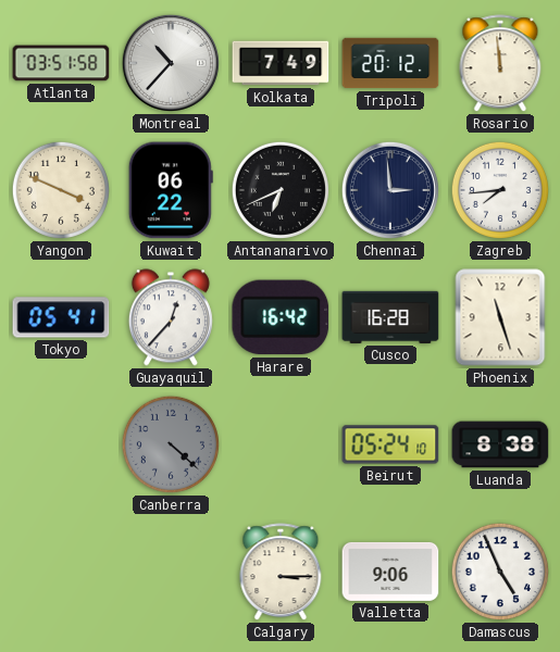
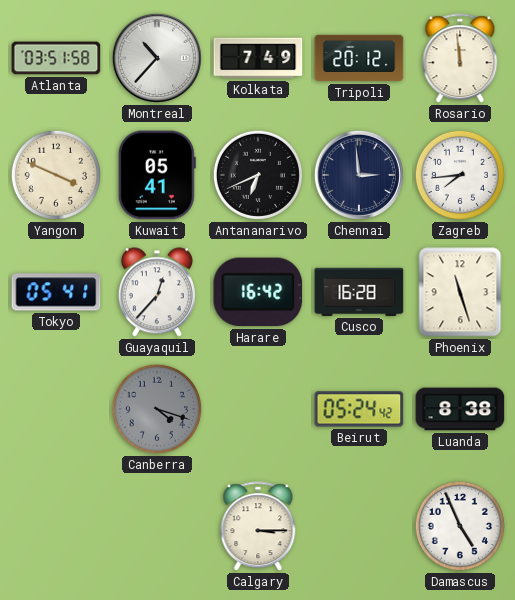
Kuwait: 06:22 -> 05:41 (157, 175)
Canberra: 4:22 -> 4:18 (157, 409)
Beirut: 05:24:10 -> 05:24:42 (359, 409)
Valletta: 9:06 -> none (390, 572)
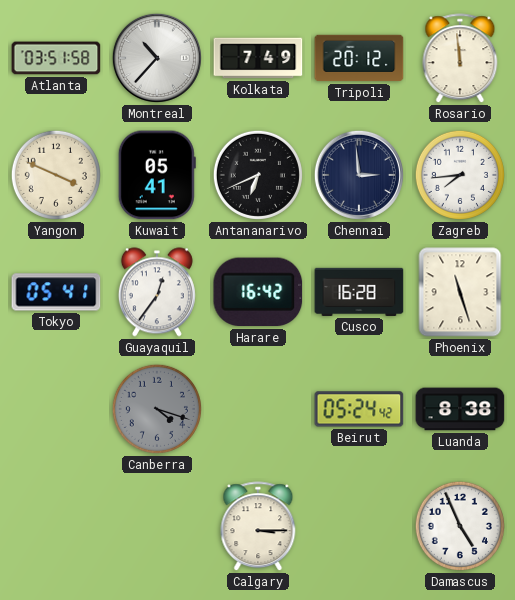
Guayaquil: 12:37 -> 12:36 (157, 292)
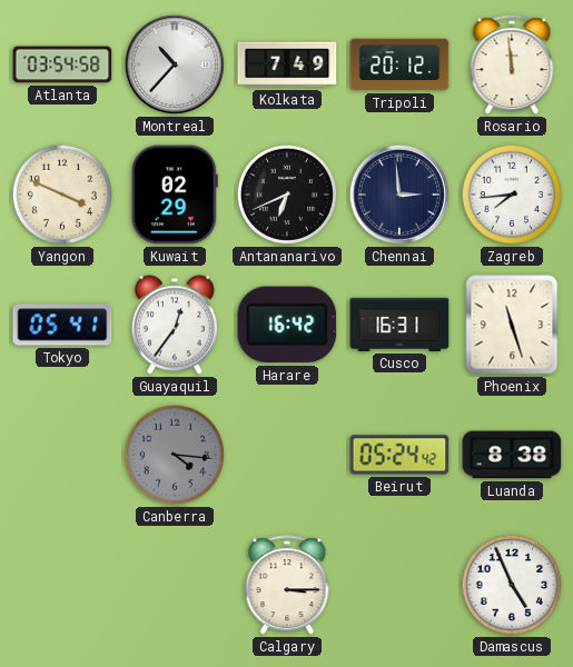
Atlanta: 03:51 -> 03:54 (62, 64)
Kuwait: 05:41 -> 02:29 (175, 195)
Cusco: 16:28 -> 16:31 (399, 325)
Canberra: 4:18 -> 4:16 (175, 455)
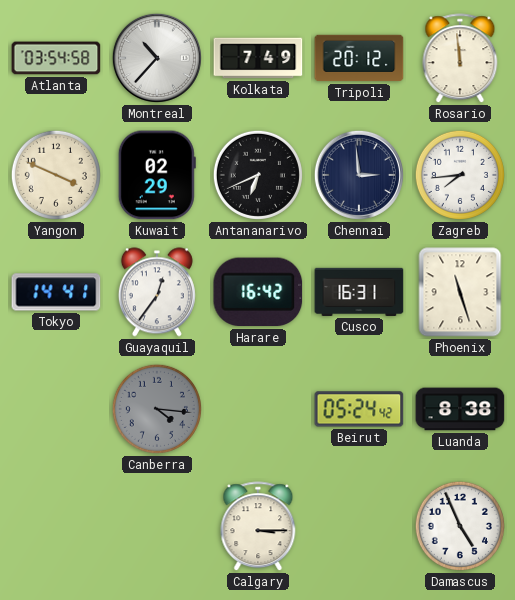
Tokyo: 05:41 -> 14:41 (56, 292)
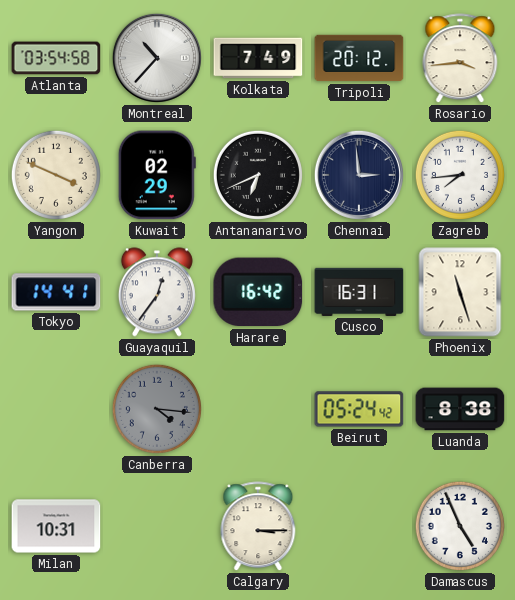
Rosario: 11:59 -> 3:44 (460, 59)
Milan: none -> 10:31 (56, 526)
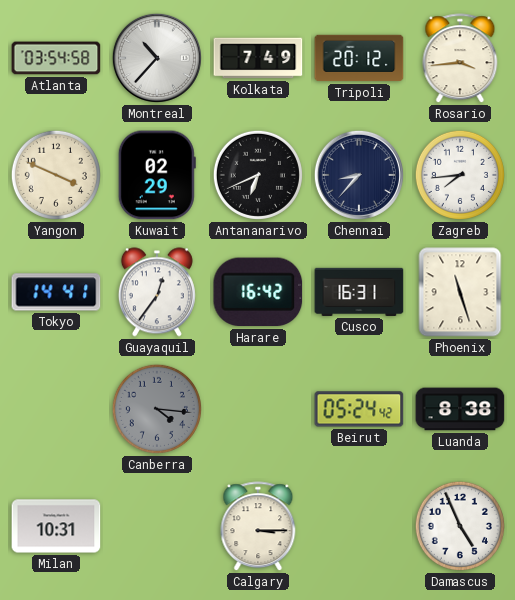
Chennai: 2:59 -> 8:37 (359, 175)
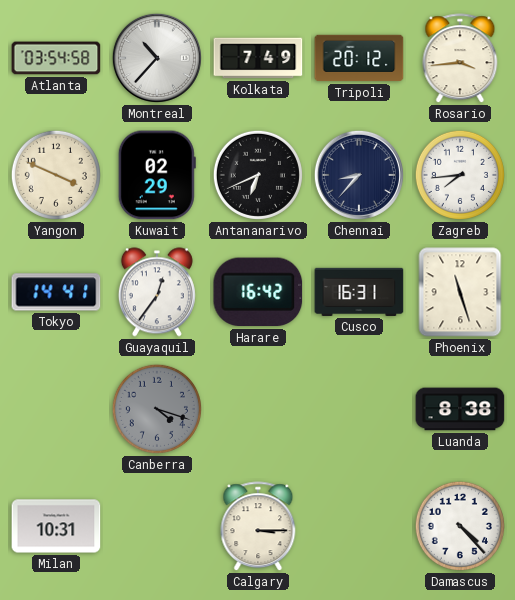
Canberra: 4:16 -> 4:18 (157, 409)
Beirut: 05:24 -> none (359, 409)
Damascus: 4:56 -> 4:23 (460, 526)
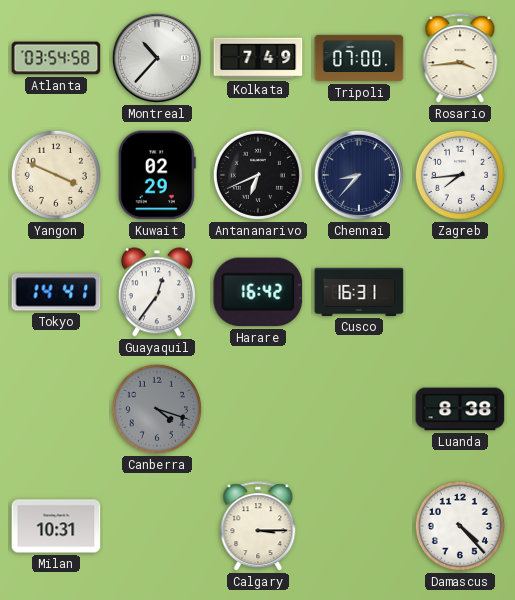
Tripoli: 20:12 -> 07:00 (359, 58)
Phoenix: 11:27 -> none (460, 292)
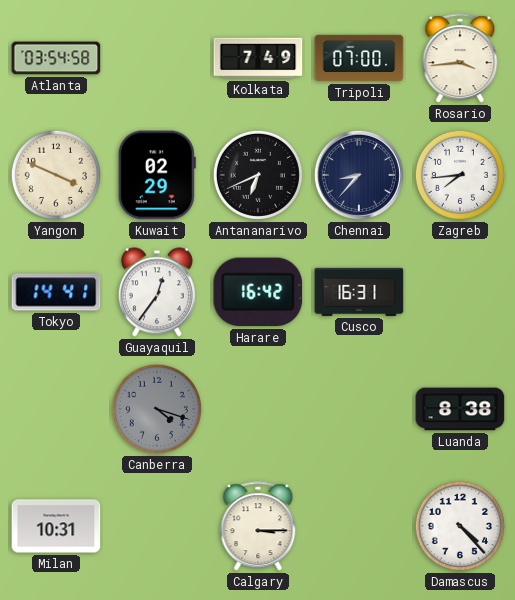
Montreal: 10:37 -> none (157, 58)
